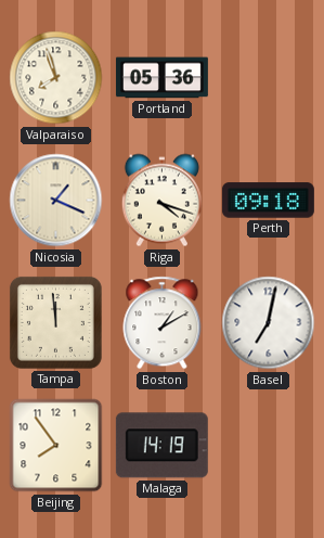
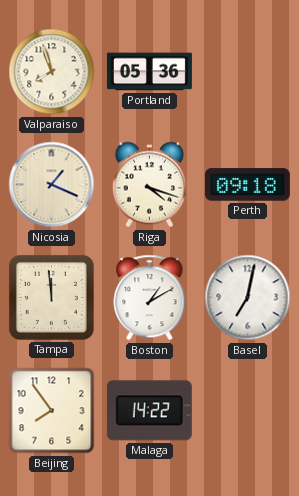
Malaga: 14:19 -> 14:22 (149, 411)
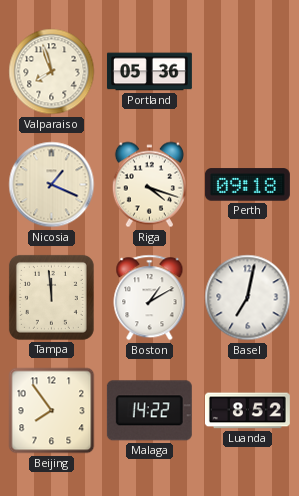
Luanda: none -> 8:52 (247, 411)
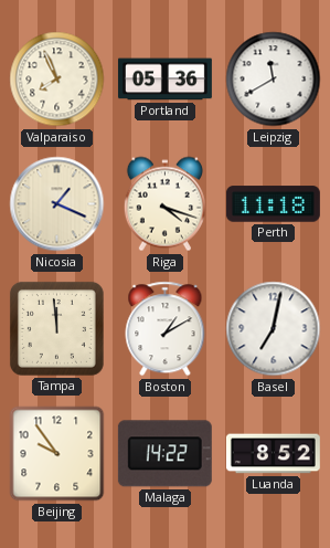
Valparaiso: 7:57 -> 7:56 (57, 80)
Leipzig: none -> 11:40 (274, 80)
Perth: 09:18 -> 11:18 (273, 204)
Beijing: 7:54 -> 9:54 (57, 454)
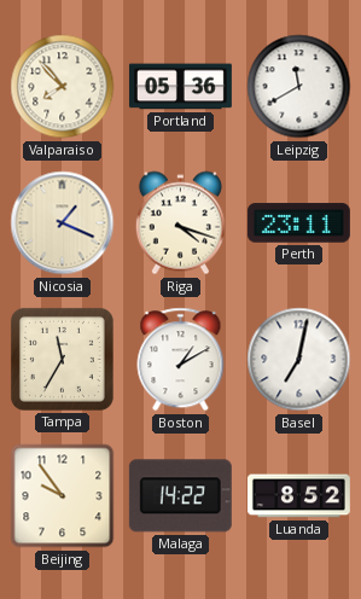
Valparaiso: 7:56 -> 7:53 (63, 87)
Perth: 11:18 -> 23:11 (298, 223)
Tampa: 11:59 -> 11:35 (62, 359)
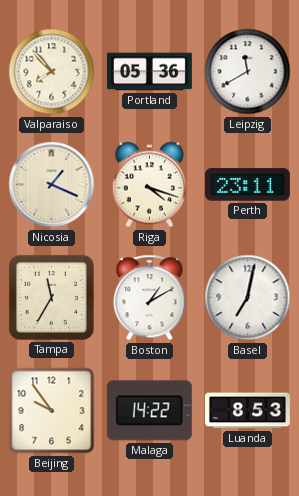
Luanda: 8:52 -> 8:53 (247, 411)
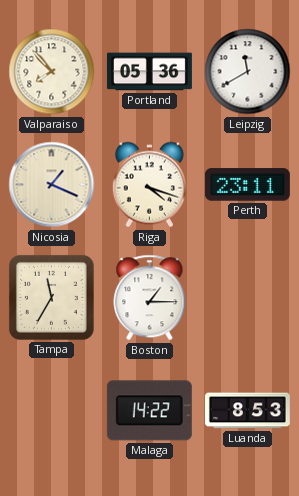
Boston: 1:10 -> 1:15 (150, 298)
Basel: 7:02 -> none (248, 298)
Beijing: 9:54 -> none (52, 411)
